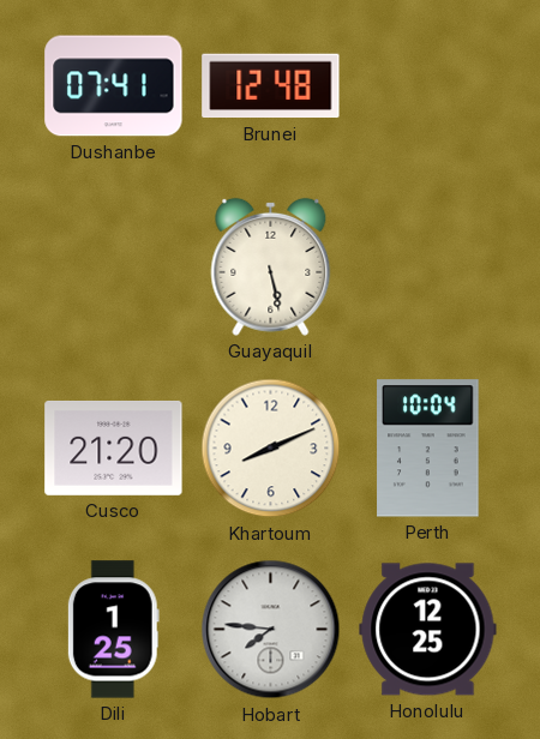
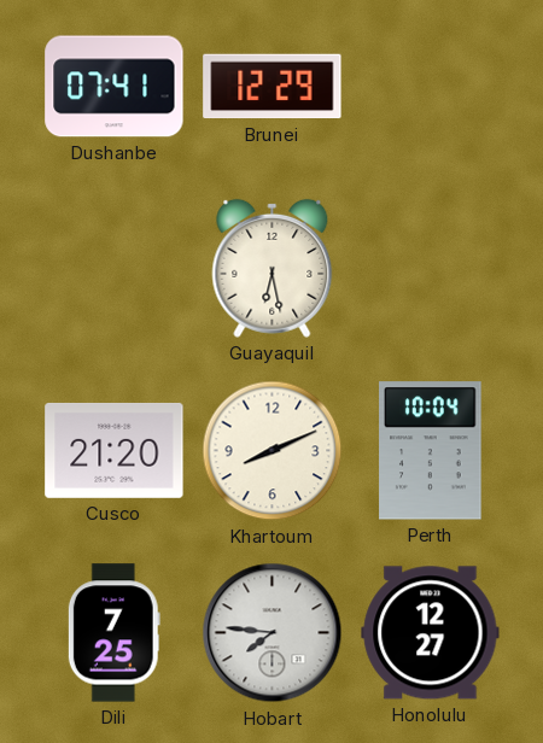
Brunei: 12:48 -> 12:29 (273, 87)
Guayaquil: 5:28 -> 6:28 (273, 268)
Dili: 1:25 -> 7:25 (113, 633)
Honolulu: 12:25 -> 12:27 (431, 633)
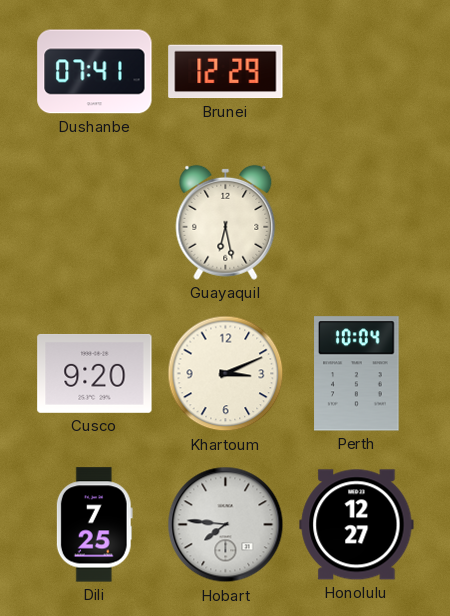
Cusco: 21:20 -> 9:20 (95, 373)
Khartoum: 8:11 -> 3:11 (226, 374)
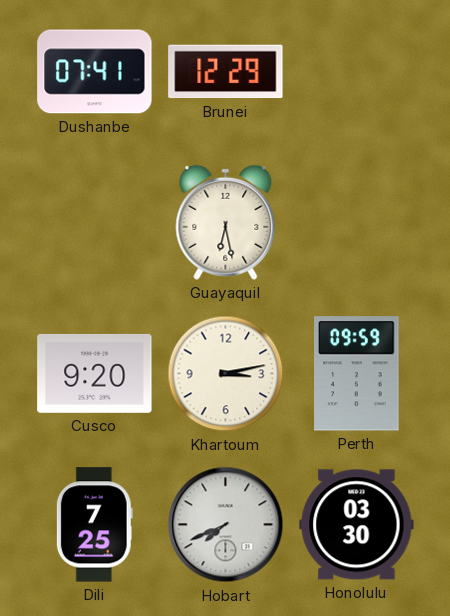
Khartoum: 3:11 -> 3:13 (226, 374)
Perth: 10:04 -> 09:59 (357, 374)
Hobart: 7:46 -> 7:41 (226, 525)
Honolulu: 12:27 -> 03:30 (357, 525)
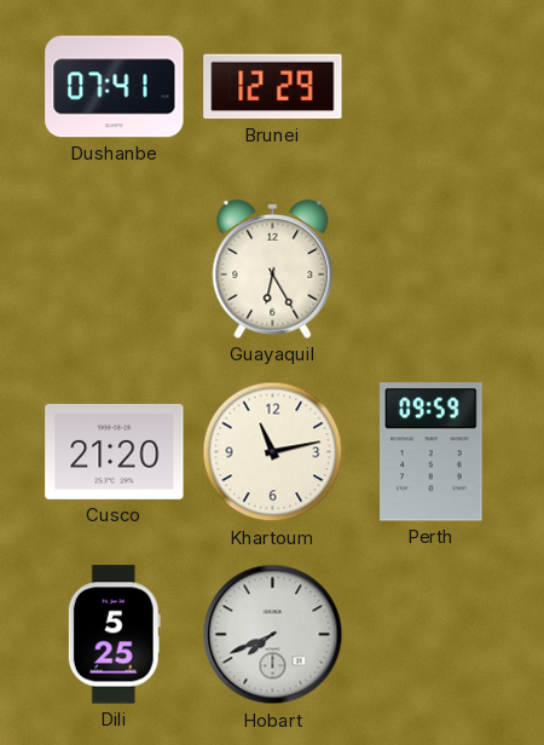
Guayaquil: 6:28 -> 6:25 (273, 268)
Cusco: 9:20 -> 21:20 (115, 451)
Khartoum: 3:13 -> 11:13 (273, 452)
Dili: 7:25 -> 5:25 (114, 635)
Honolulu: 03:30 -> none (357, 525)
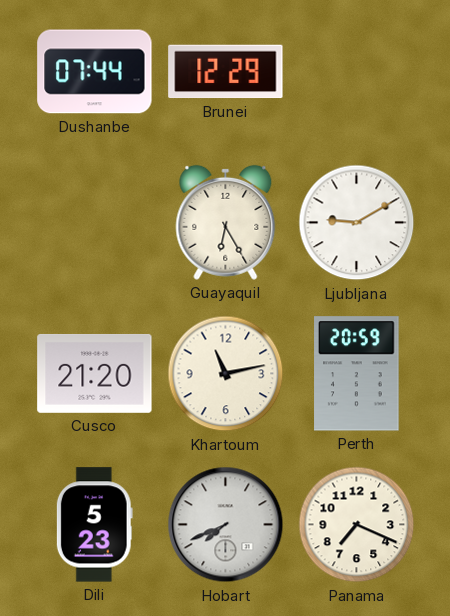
Dushanbe: 07:41 -> 07:44 (95, 72)
Ljubljana: none -> 9:10 (357, 223)
Perth: 09:59 -> 20:59 (357, 374)
Dili: 5:25 -> 5:23 (94, 525)
Panama: none -> 7:19 (357, 525)
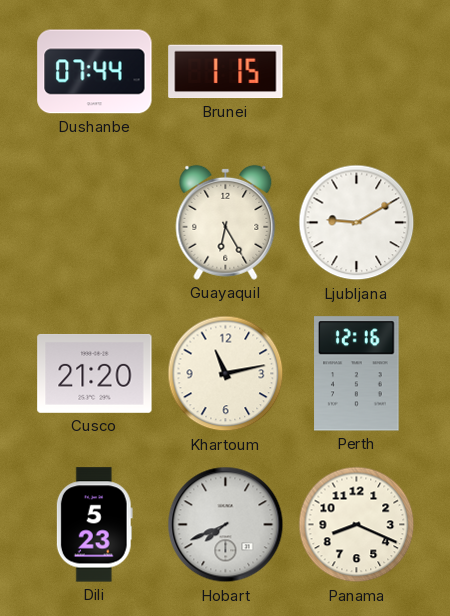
Brunei: 12:29 -> 1:15 (226, 72)
Perth: 20:59 -> 12:16 (357, 374)
Panama: 7:19 -> 8:19 (357, 525)
